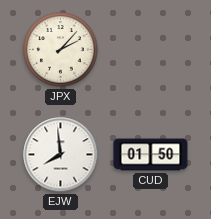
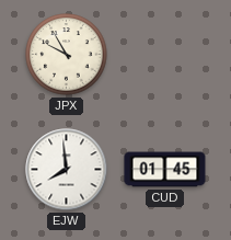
JPX: 2:07 -> 9:55 (67, 55)
CUD: 01:50 -> 01:45 (165, 170)
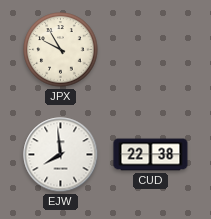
CUD: 01:45 -> 22:38 (151, 155)
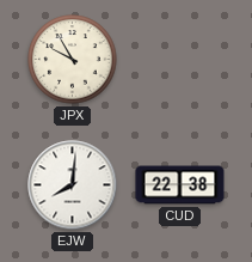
EJW: 7:59 -> 8:01 (73, 185)
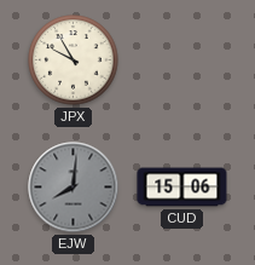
EJW dial: white -> grey (74, 188)
CUD: 22:38 -> 15:06 (182, 188)
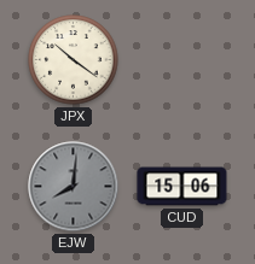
JPX: 9:55 -> 10:21 (74, 60)
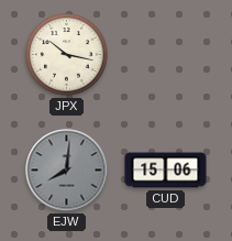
JPX: 10:21 -> 10:17 (67, 55)
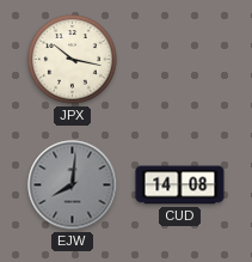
CUD: 15:06 -> 14:08 (180, 185)
